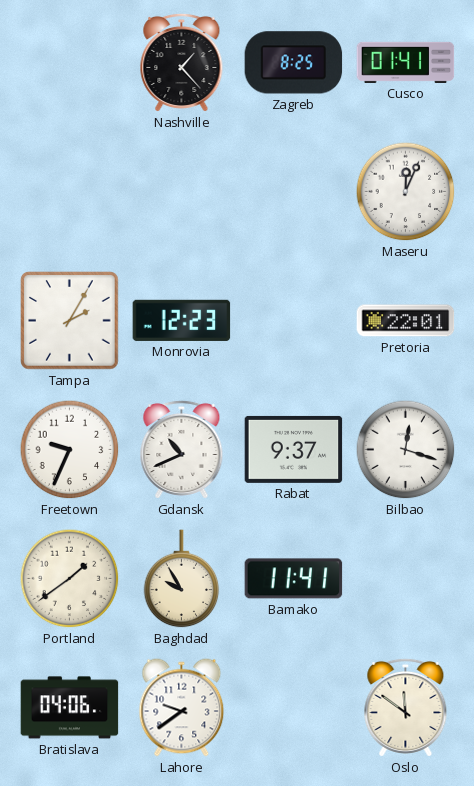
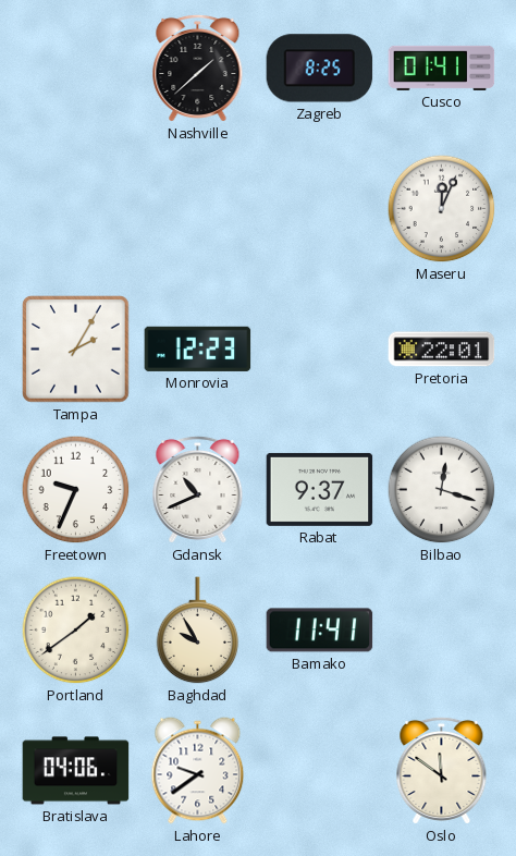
Nashville: 1:23 -> 1:38 (198, 68)
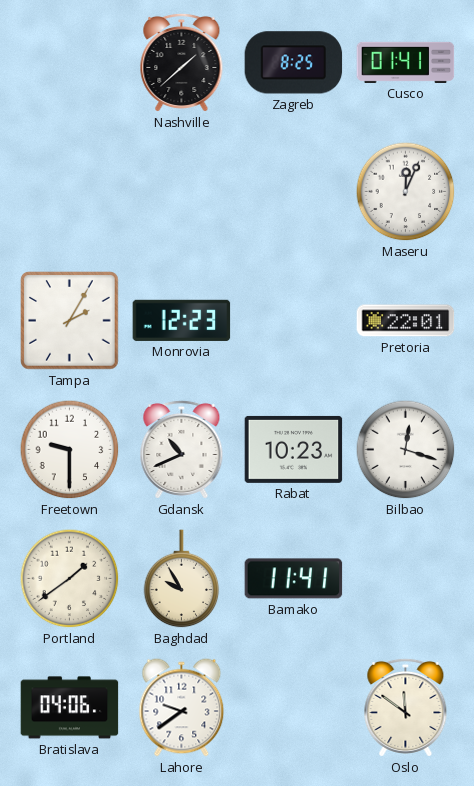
Freetown: 9:34 -> 9:30 (70, 450)
Rabat: 9:37 -> 10:23 (294, 449)
